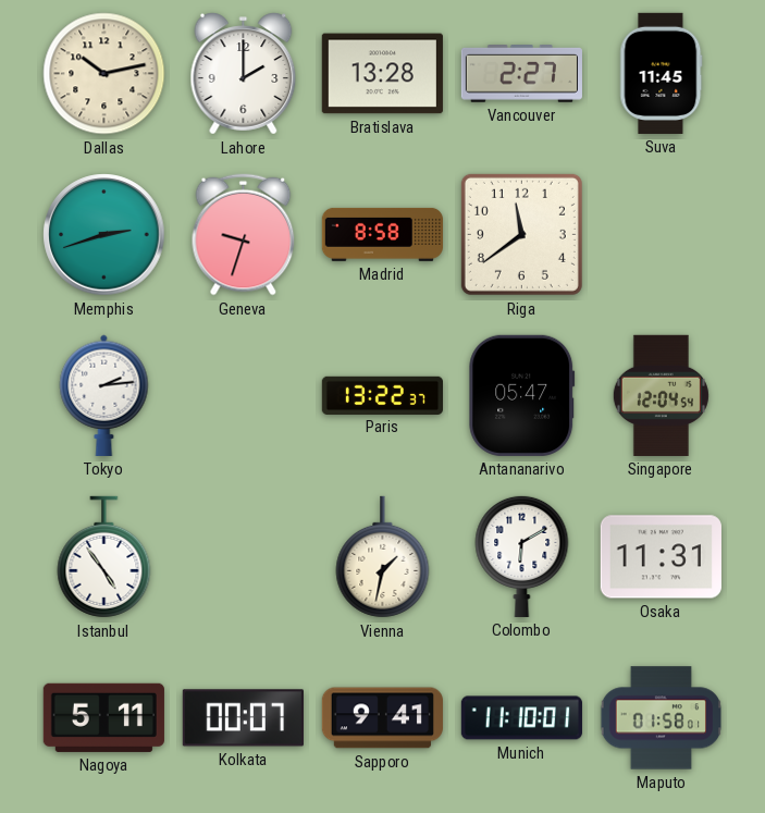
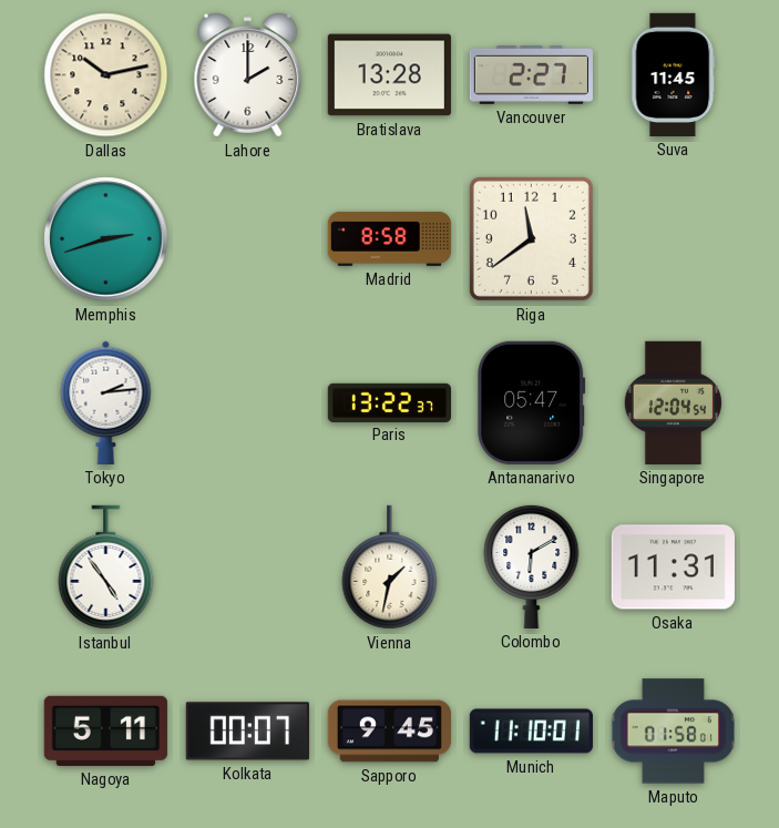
Geneva: 9:33 -> none (244, 235)
Sapporo: 9:41 -> 9:45 (389, 732)
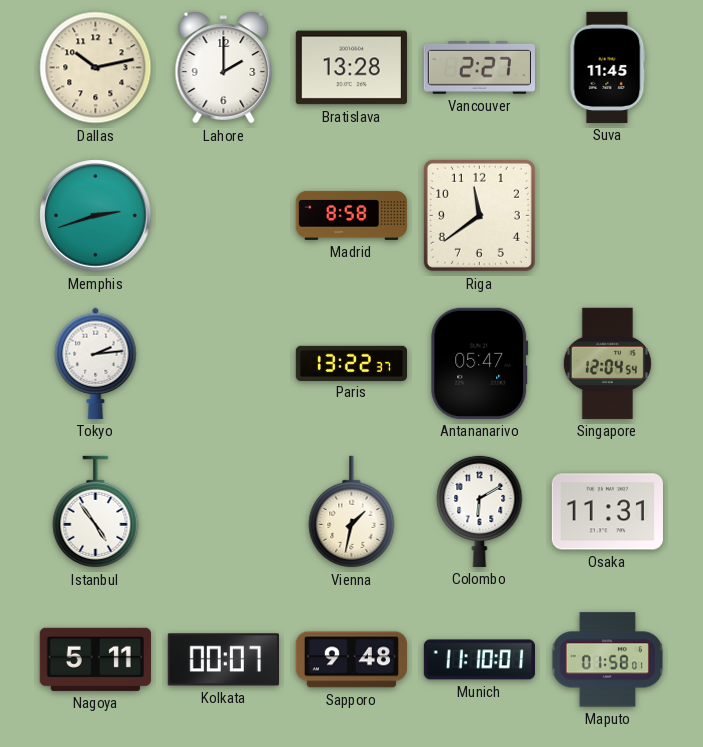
Sapporo: 9:45 -> 9:48 (351, 660)
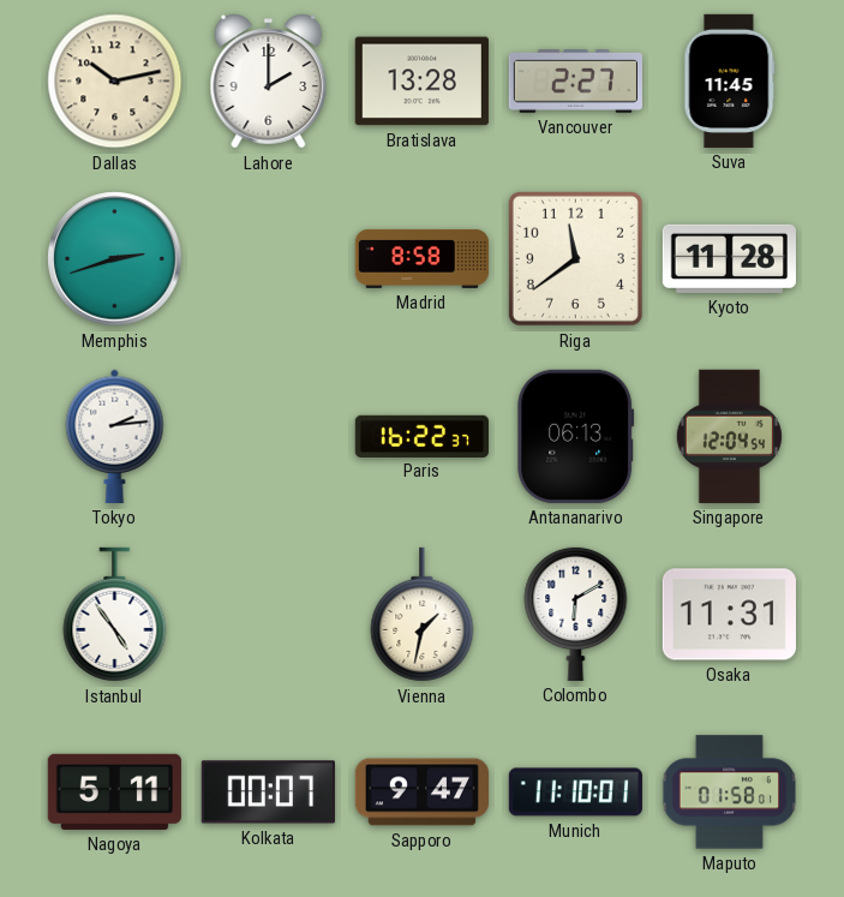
Kyoto: none -> 11:28 (729, 258)
Paris: 13:22 -> 16:22 (421, 436)
Antananarivo: 05:47 -> 06:13 (576, 436)
Sapporo: 9:48 -> 9:47 (421, 793)
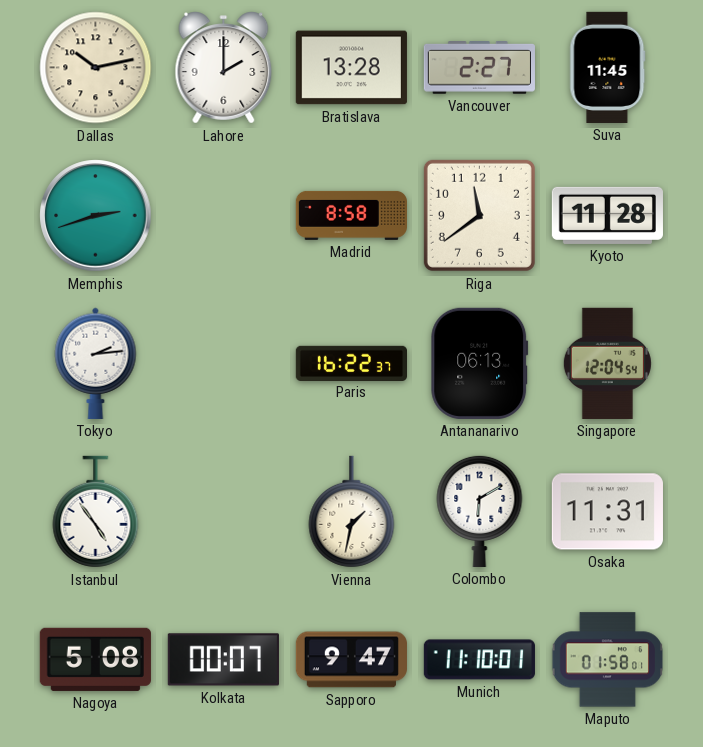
Nagoya: 5:11 -> 5:08 (95, 659)
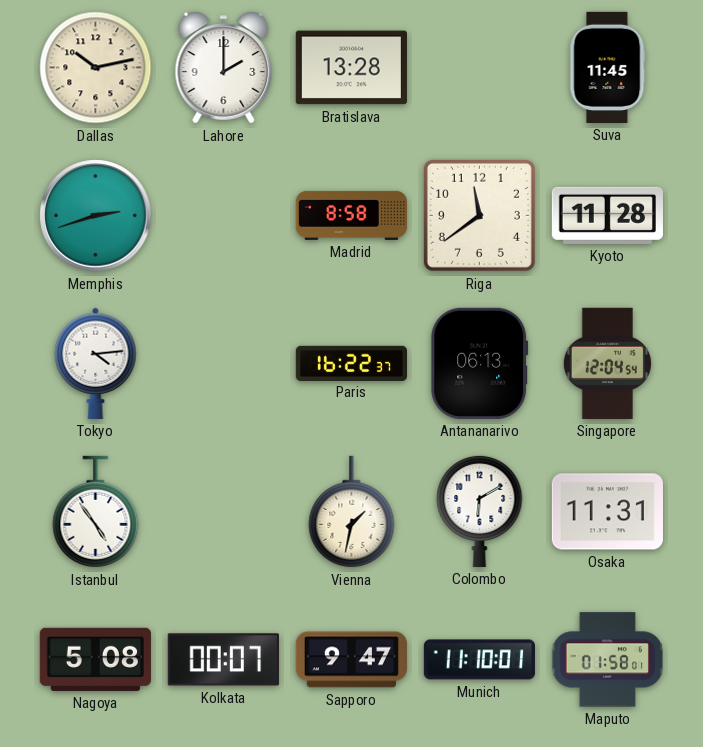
Vancouver: 2:27 -> none (479, 68)
Tokyo: 2:14 -> 4:14 (96, 363)
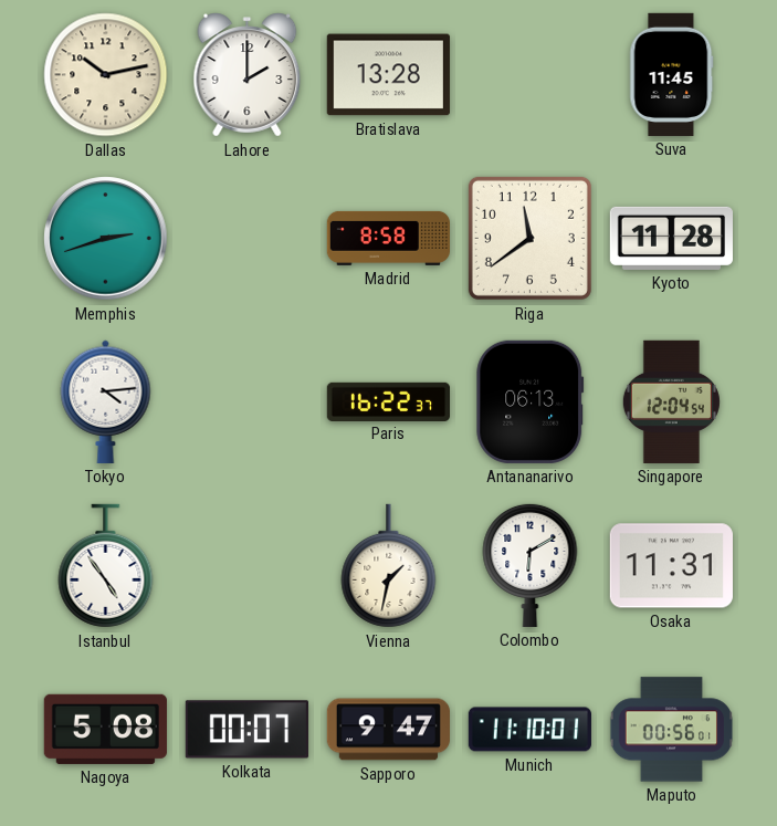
Maputo: 01:58 -> 00:56 (671, 730)
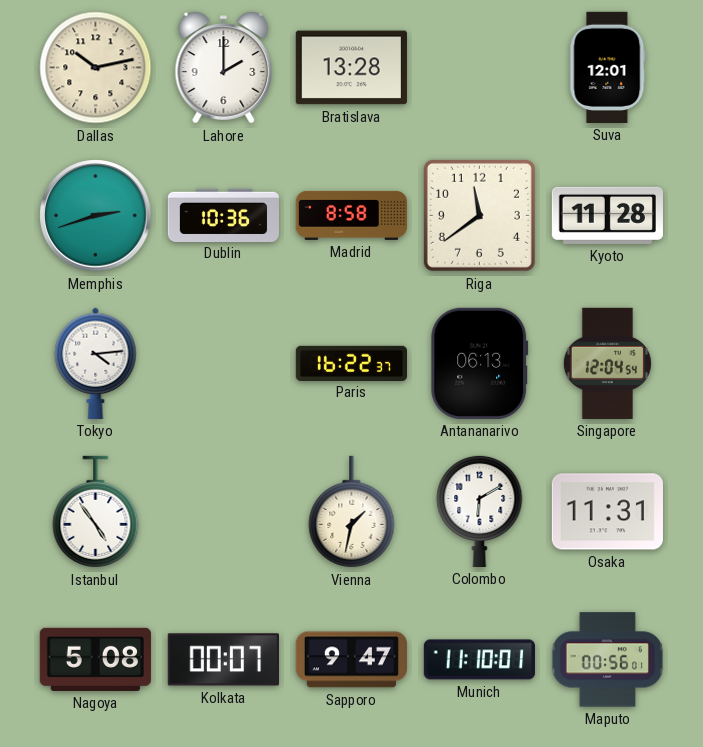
Suva: 11:45 -> 12:01 (608, 67)
Dublin: none -> 10:36 (223, 215)
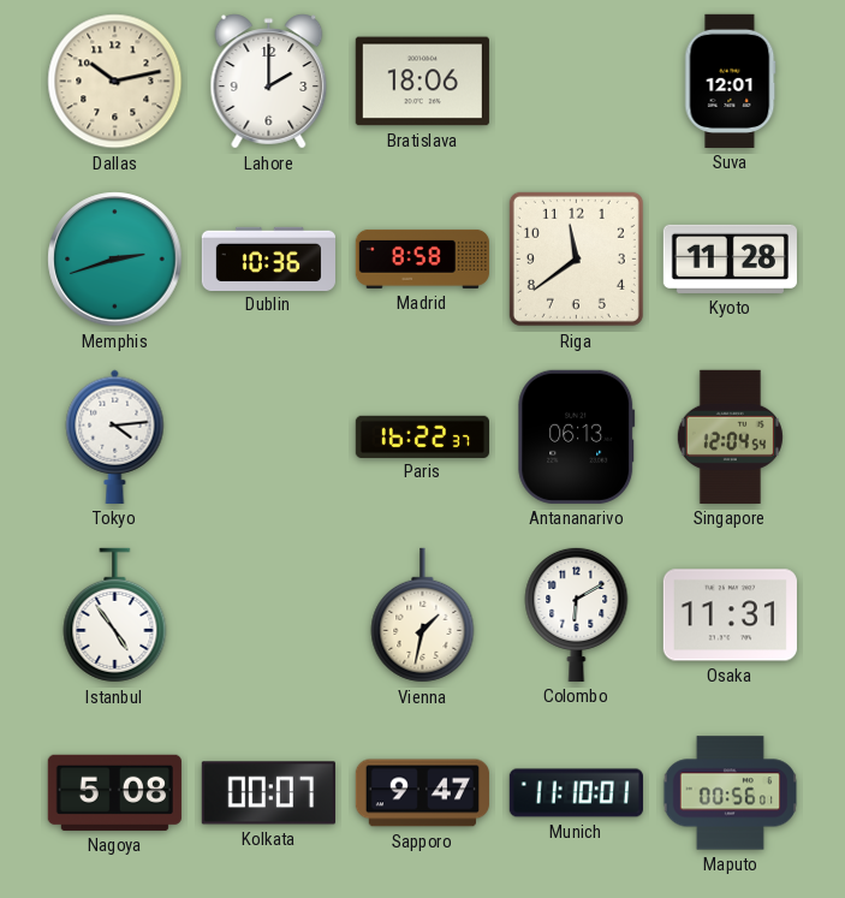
Bratislava: 13:28 -> 18:06 (422, 82)
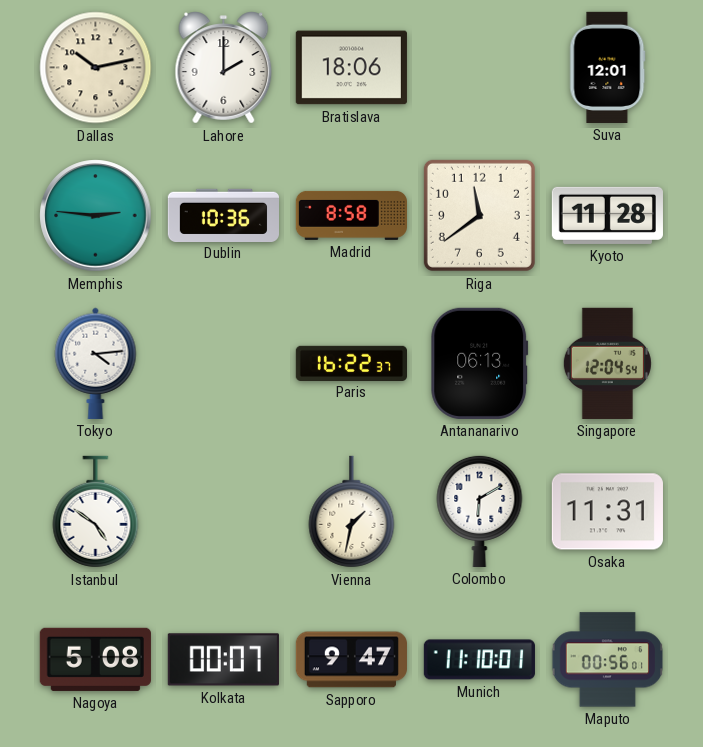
Memphis: 2:42 -> 2:46 (96, 216)
Istanbul: 4:54 -> 4:51 (96, 512)
